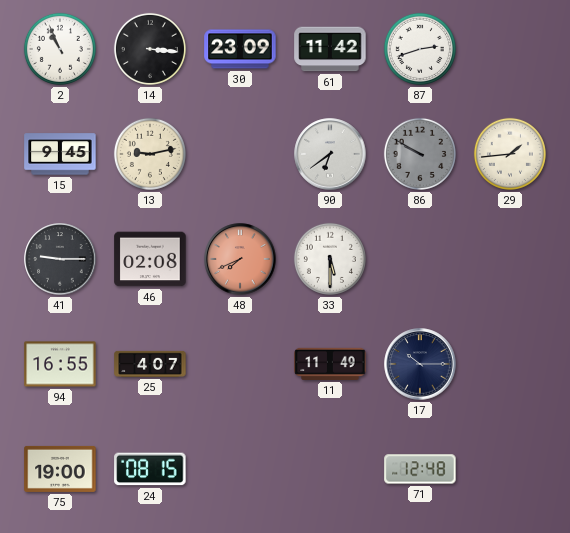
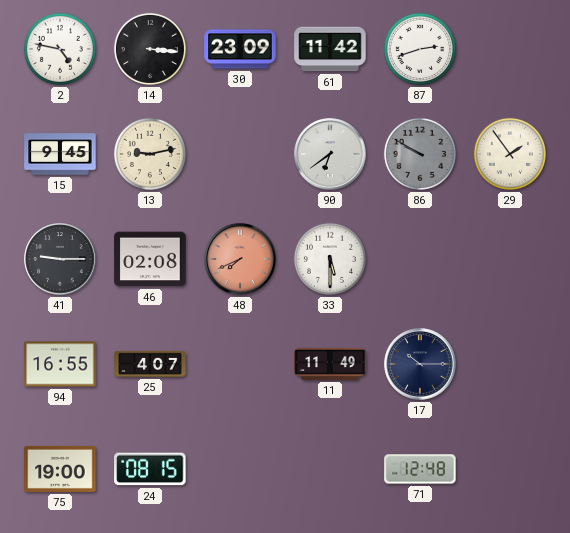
2: 10:56 -> 4:47 (60, 49)
29: 1:44 -> 1:54 (510, 154)
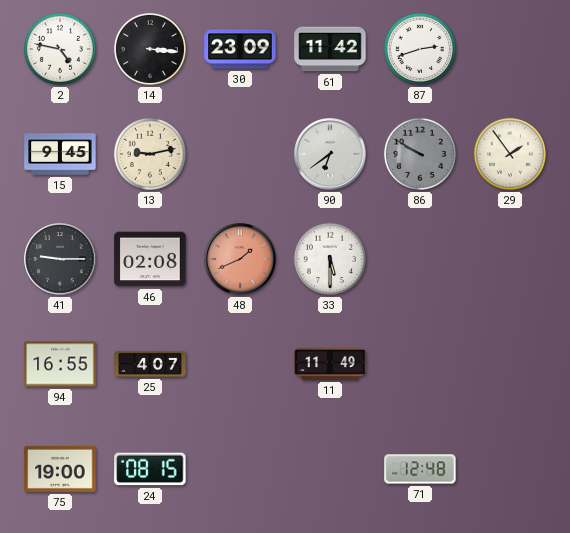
48: 7:41 -> 1:41 (240, 259)
17: 10:15 -> none (420, 364)
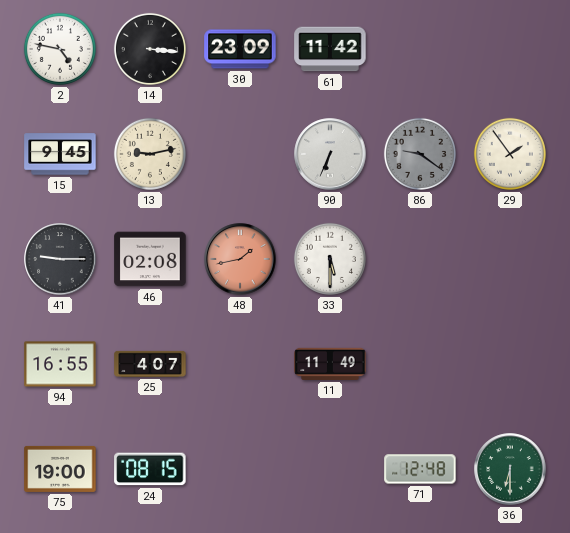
87: 2:42 -> none (420, 49)
90: 6:39 -> 6:34 (330, 154)
86: 9:50 -> 9:21 (420, 154)
48: 1:41 -> 1:43 (240, 259)
36: none -> 6:30 (510, 469)
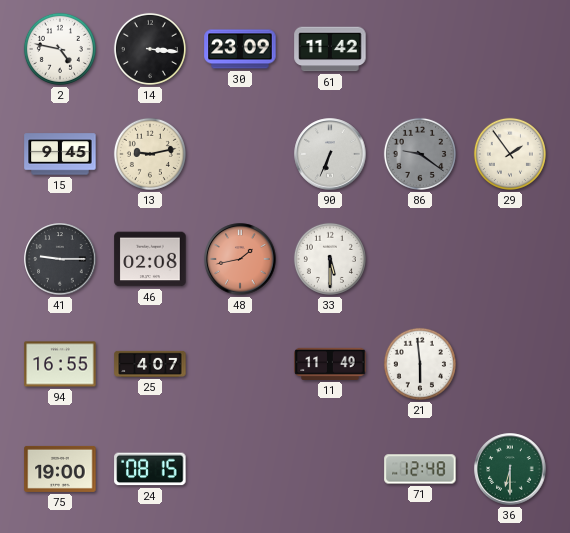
21: none -> 5:59 (420, 364)
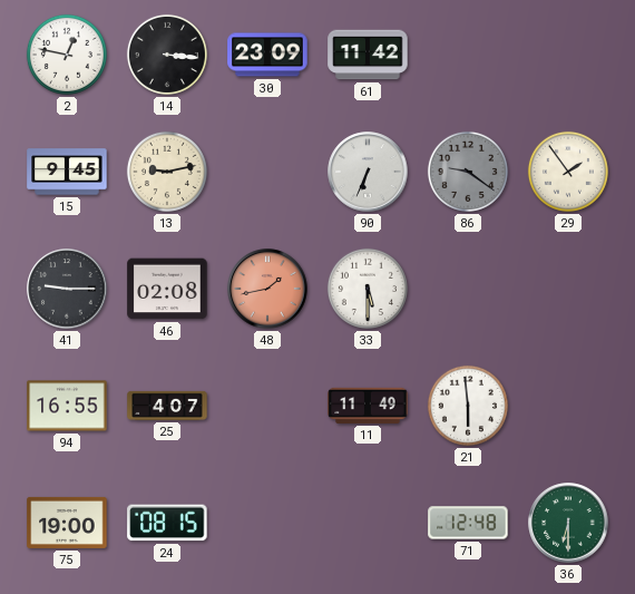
2: 4:47 -> 12:47 (67, 55)
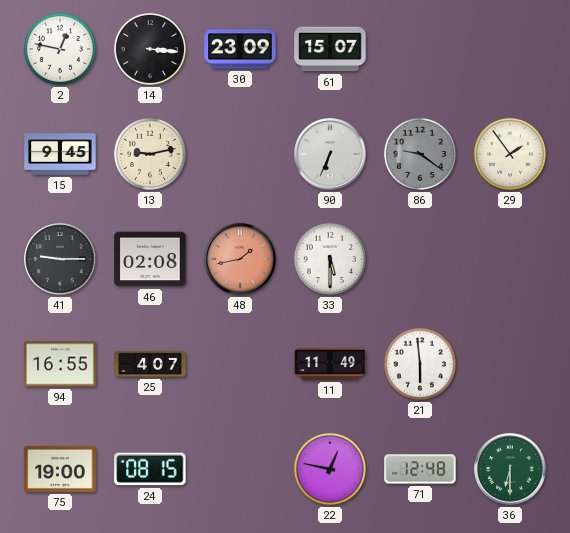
61: 11:42 -> 15:07 (330, 49)
22: none -> 12:47 (330, 469)
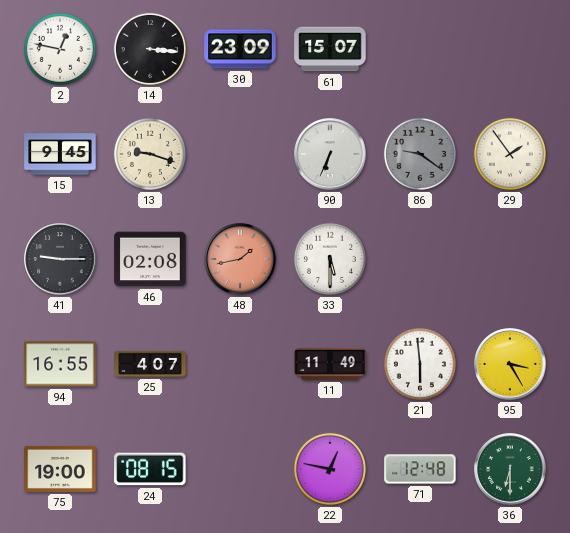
13: 9:13 -> 9:18 (150, 154)
95: none -> 3:25 (510, 364)
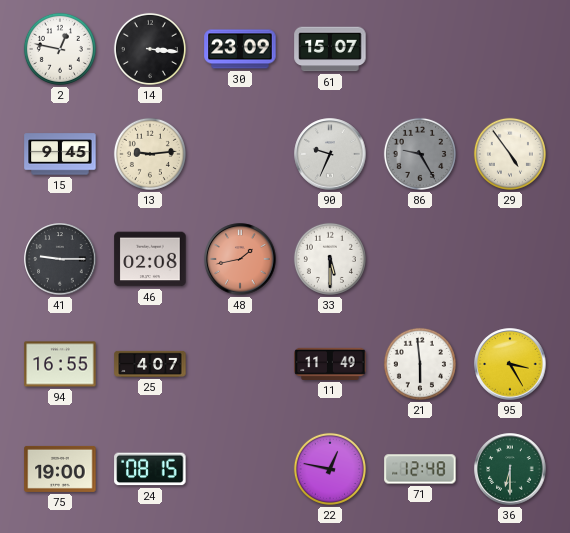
13: 9:18 -> 9:14 (150, 154)
90: 6:34 -> 9:34 (330, 154)
86: 9:21 -> 9:25 (420, 154)
29: 1:54 -> 4:54 (510, 154)
